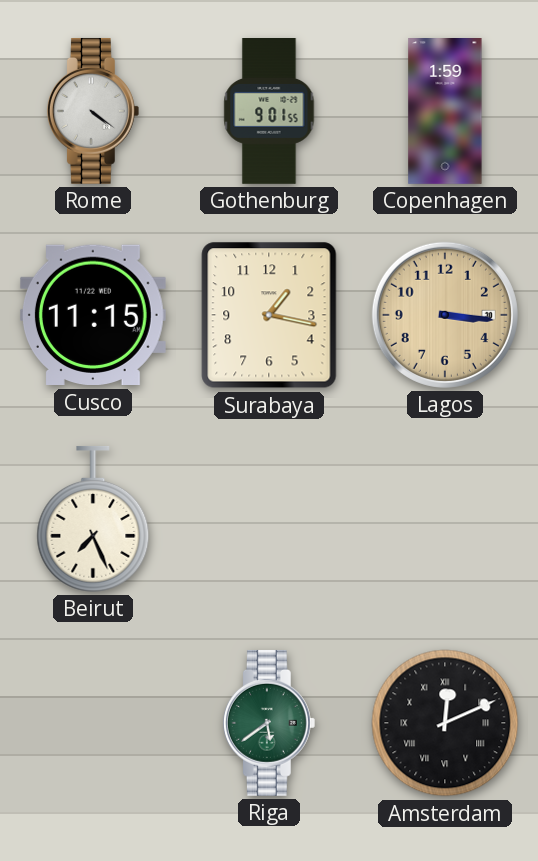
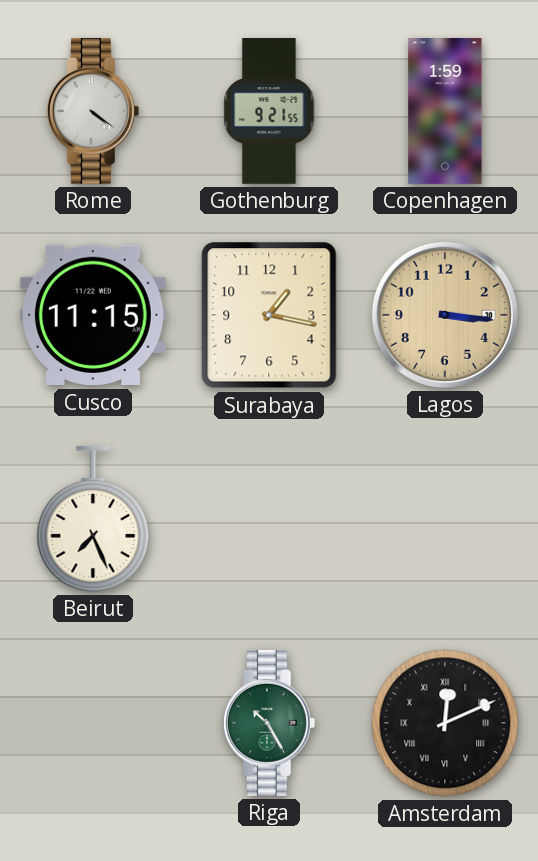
Gothenburg: 9:01 -> 9:21 (269, 112)
Riga: 5:39 -> 10:25 (269, 723)
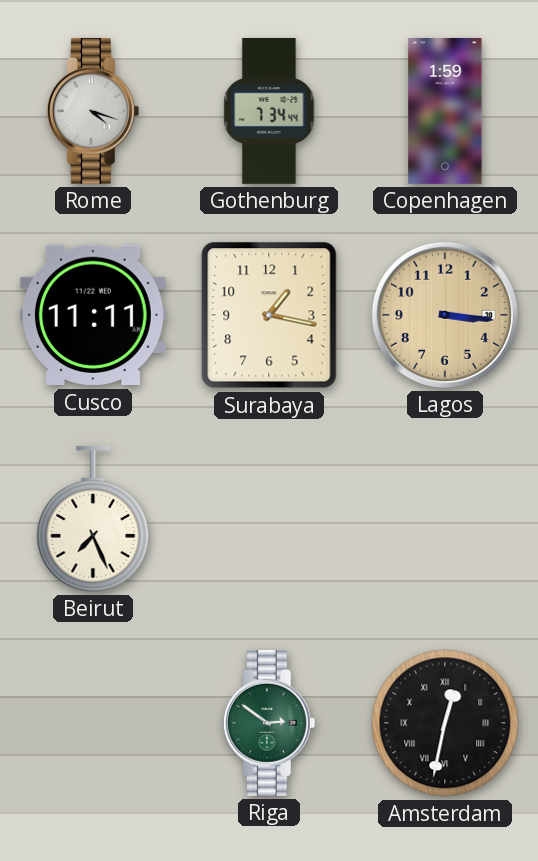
Rome: 4:21 -> 4:18 (93, 111)
Gothenburg: 9:21 -> 7:34 (269, 112)
Cusco: 11:15 -> 11:11 (93, 315)
Riga: 10:25 -> 2:51 (269, 723)
Amsterdam: 12:11 -> 12:32 (445, 723)
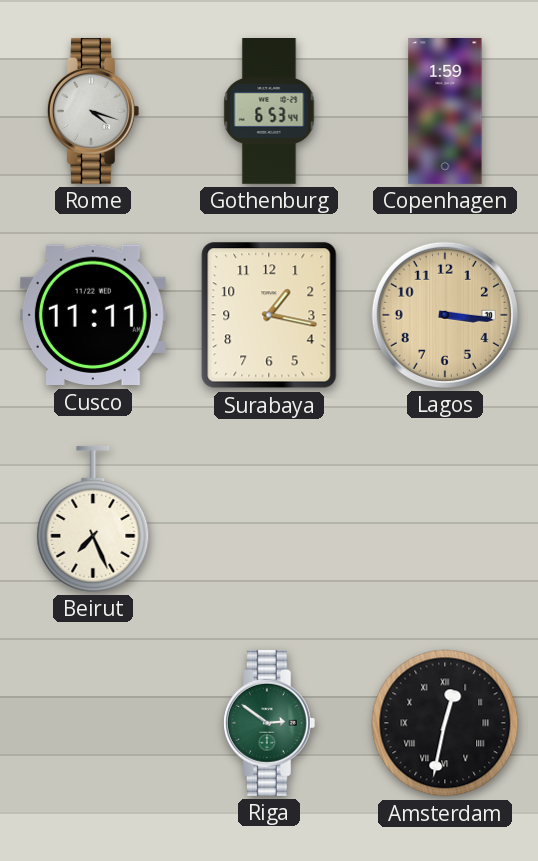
Gothenburg: 7:34 -> 6:53 (269, 112)
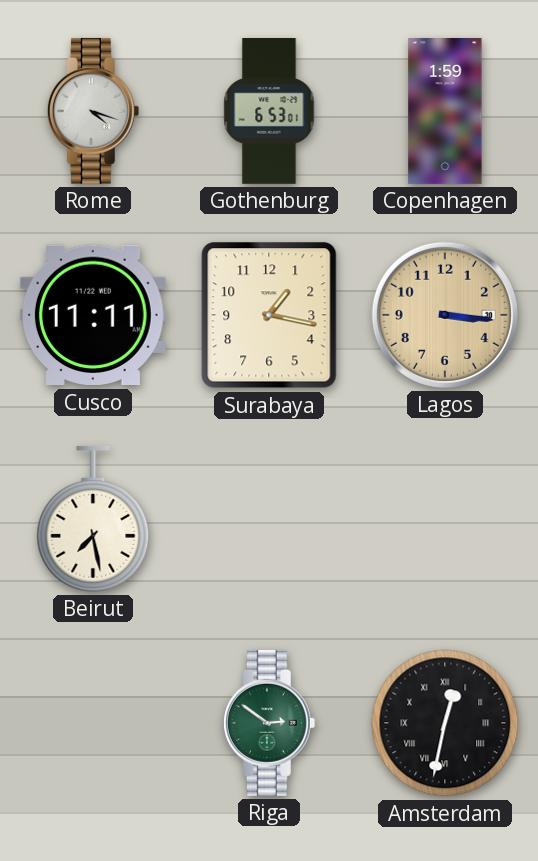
Gothenburg: 6:53:44 -> 6:53:01 (269, 112)
Beirut: 7:26 -> 7:28 (93, 519)
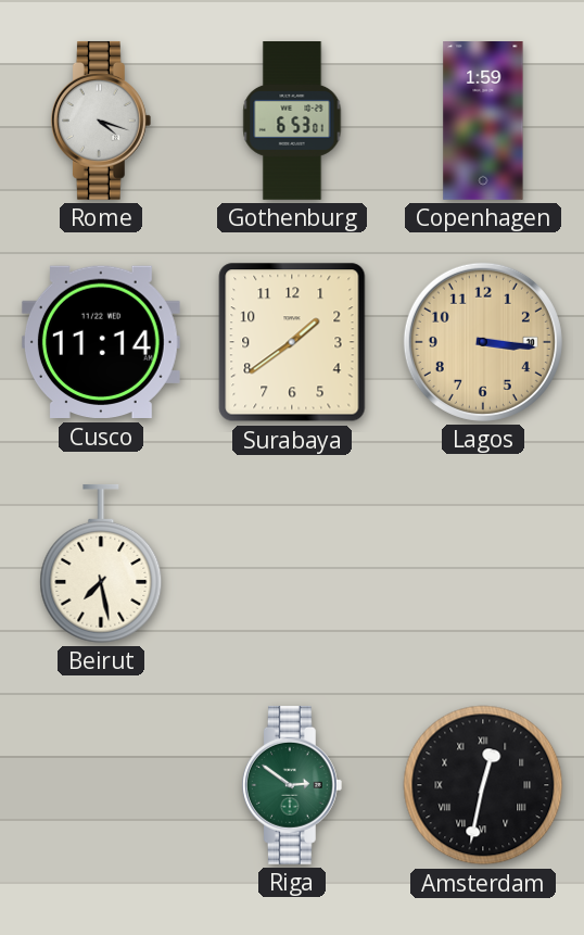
Cusco: 11:11 -> 11:14 (101, 342)
Surabaya: 1:17 -> 1:39 (292, 342)
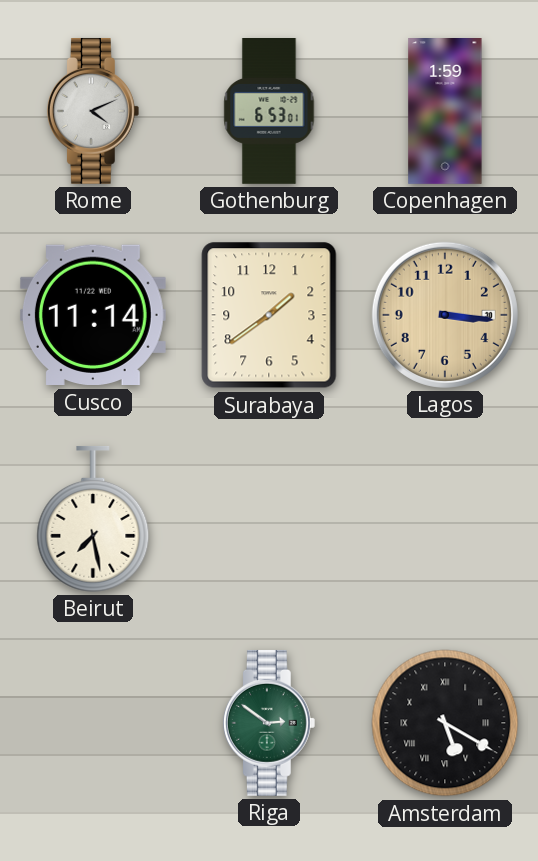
Rome: 4:18 -> 4:11 (93, 111)
Amsterdam: 12:32 -> 5:20 (445, 723)
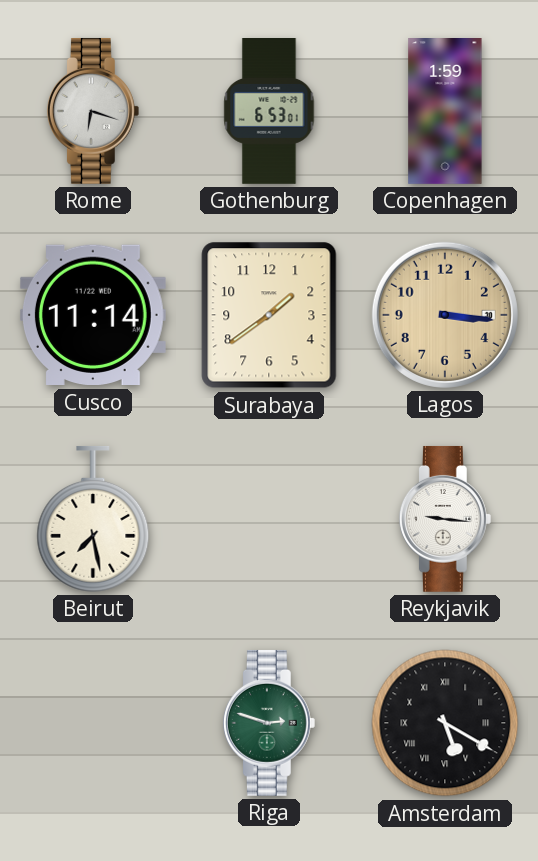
Rome: 4:11 -> 6:18 (93, 111)
Reykjavik: none -> 9:16 (445, 519)
Riga: 2:51 -> 2:48 (269, 723)
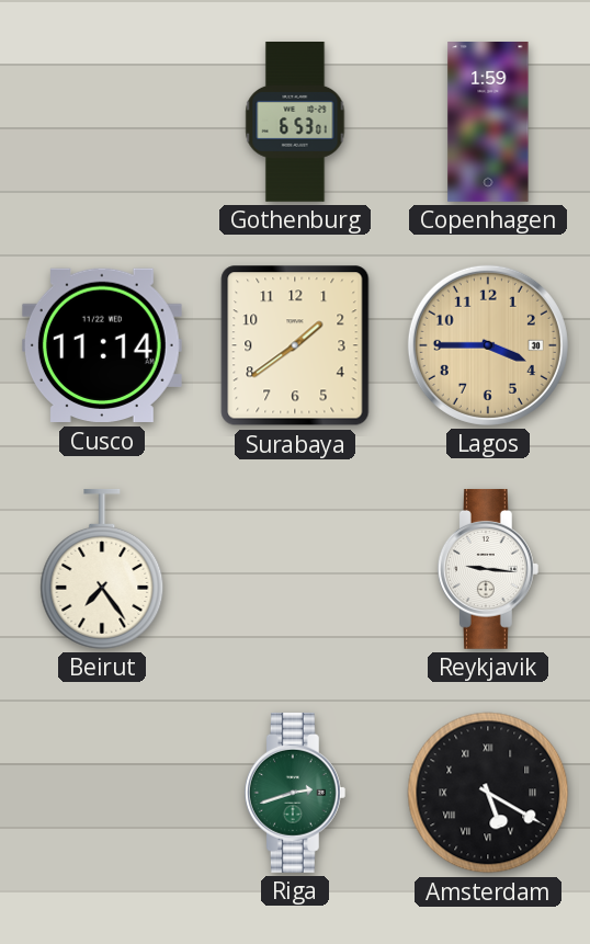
Rome: 6:18 -> none (93, 111)
Lagos: 3:16 -> 3:45 (488, 345)
Beirut: 7:28 -> 7:24 (102, 569)
Riga: 2:48 -> 2:42 (295, 793)
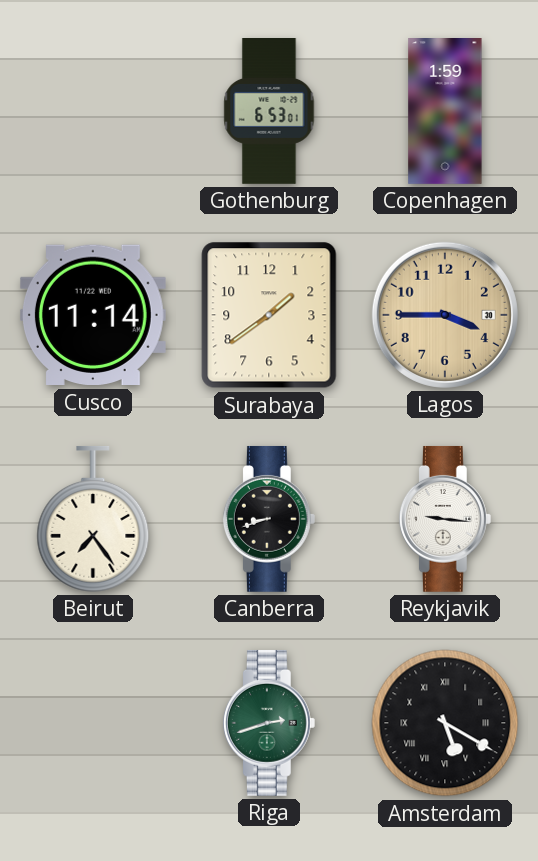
Canberra: none -> 8:42 (269, 519)
